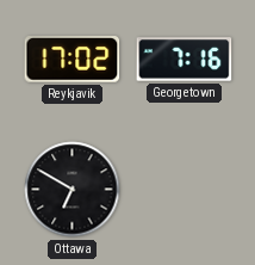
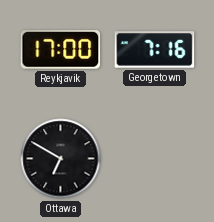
Reykjavik: 17:02 -> 17:00 (61, 50)
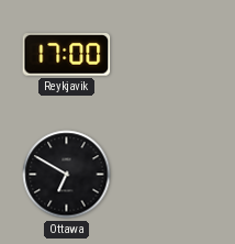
Georgetown: 7:16 -> none (155, 50)
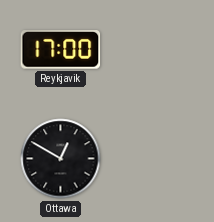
Ottawa: 6:50 -> 12:50 (61, 159)
